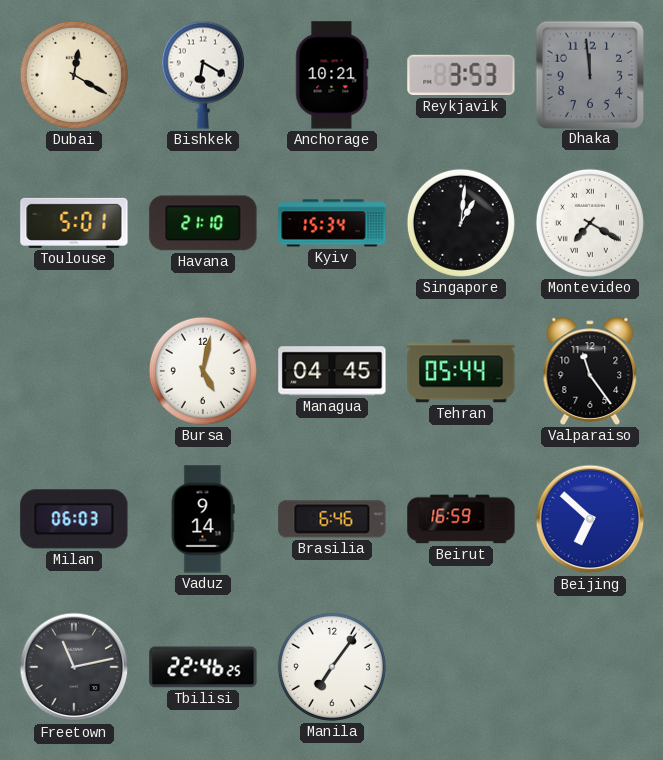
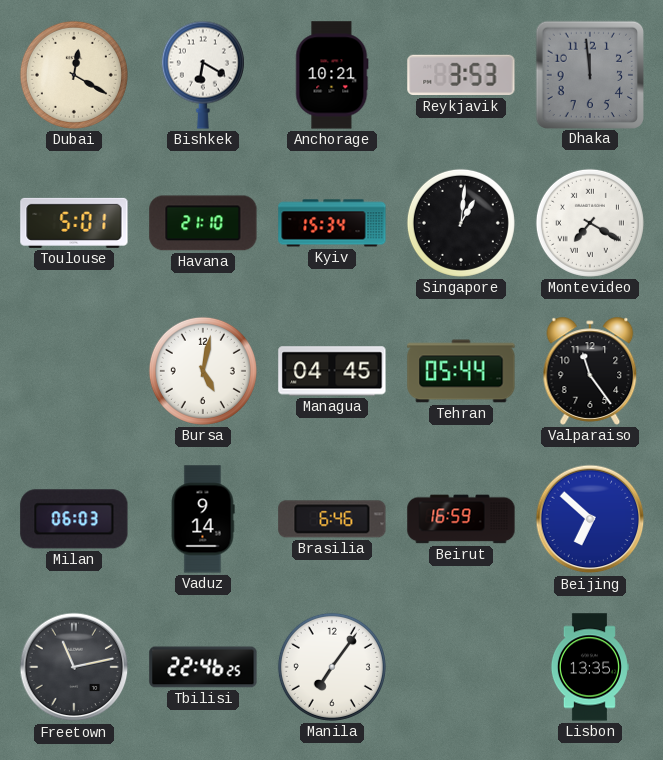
Lisbon: none -> 13:35 (589, 667)
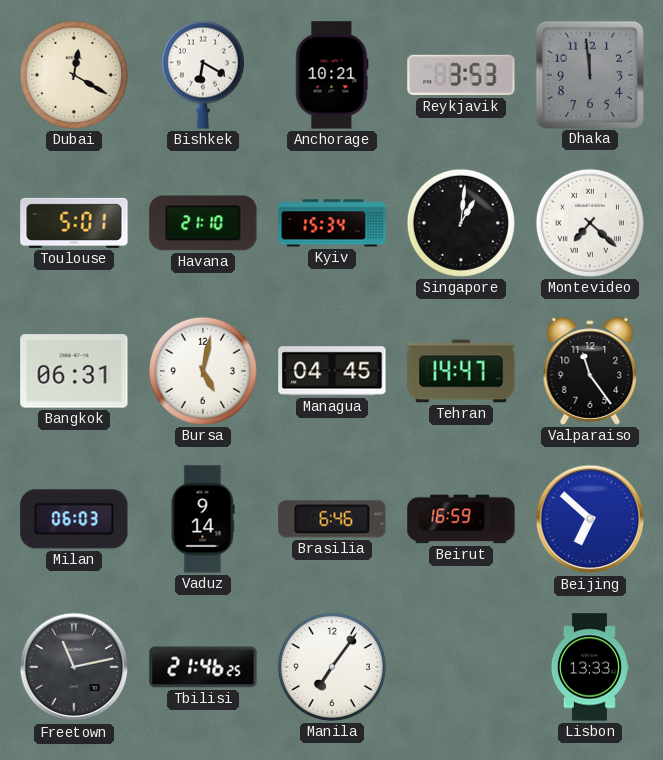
Montevideo: 7:20 -> 7:22 (590, 223)
Bangkok: none -> 06:31 (74, 371)
Tehran: 05:44 -> 14:47 (461, 371)
Tbilisi: 22:46 -> 21:46 (203, 667)
Lisbon: 13:35 -> 13:33 (589, 667)
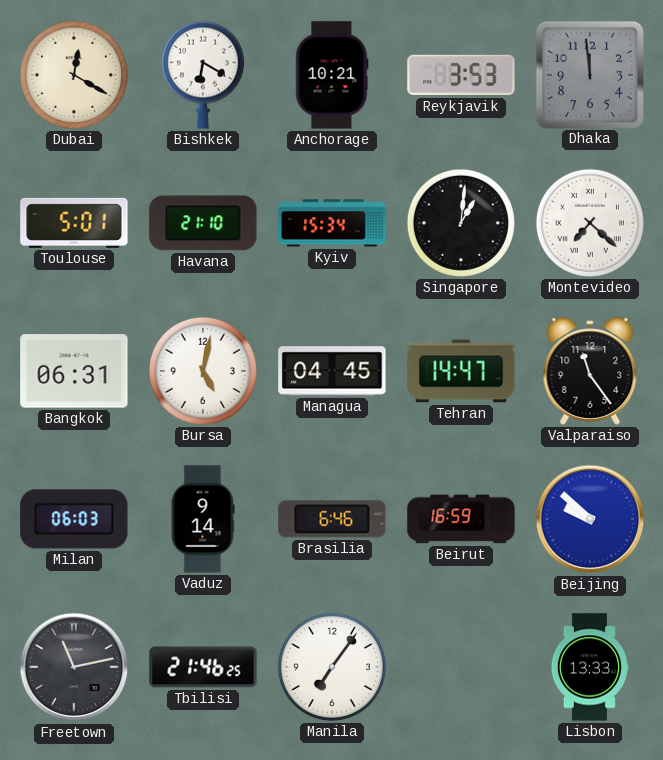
Beijing: 6:52 -> 9:52 (590, 519)
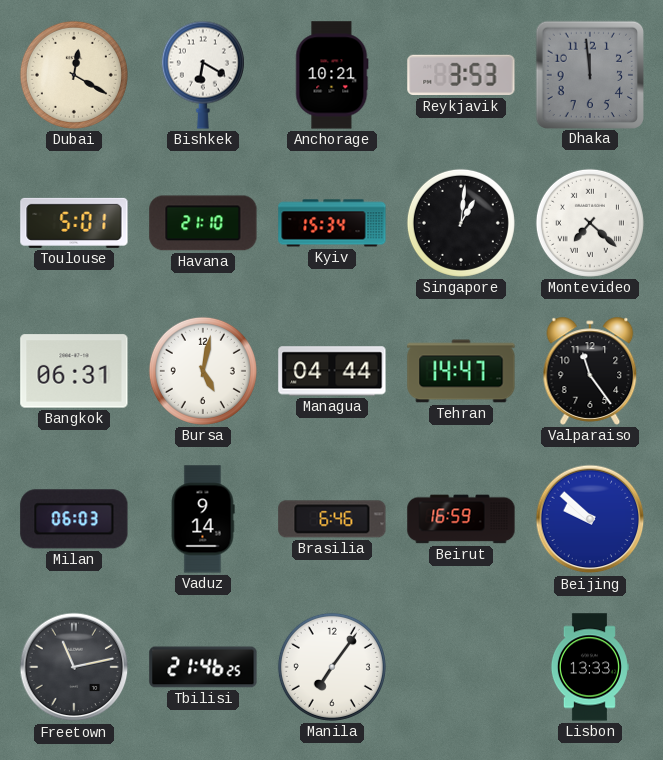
Managua: 04:45 -> 04:44 (332, 371)
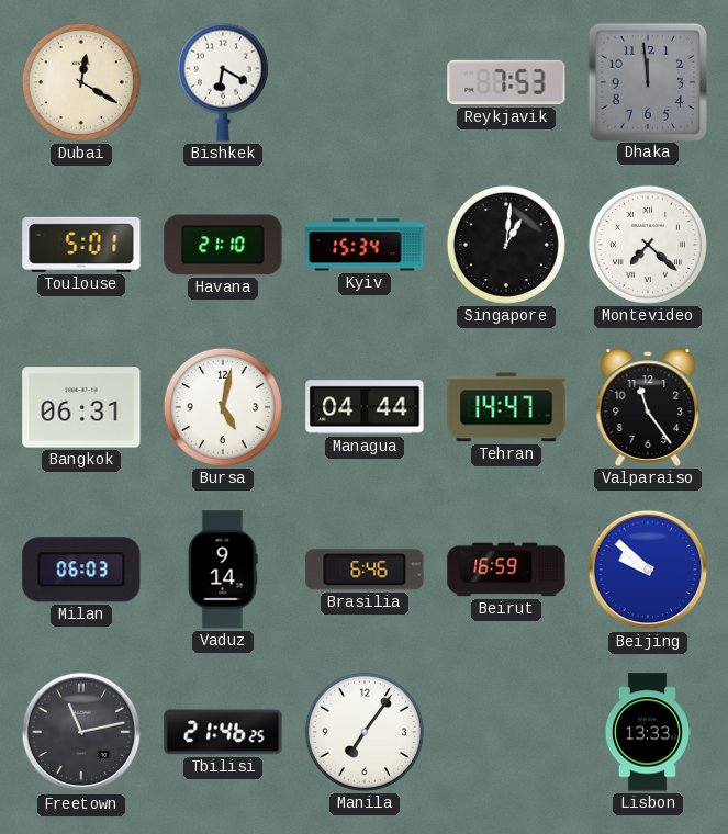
Anchorage: 10:21 -> none (332, 75)
Reykjavik: 3:53 -> 7:53 (506, 82)
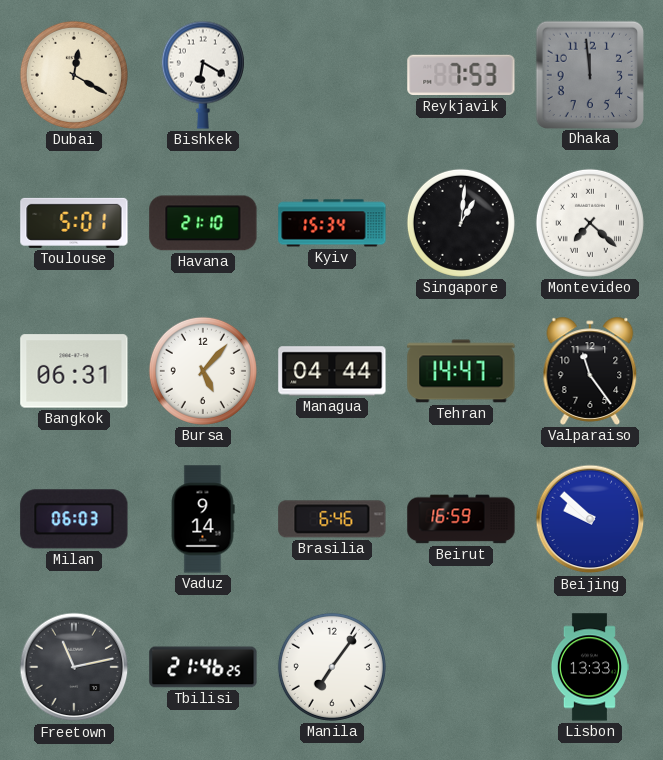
Bursa: 5:02 -> 5:07 (203, 371)
